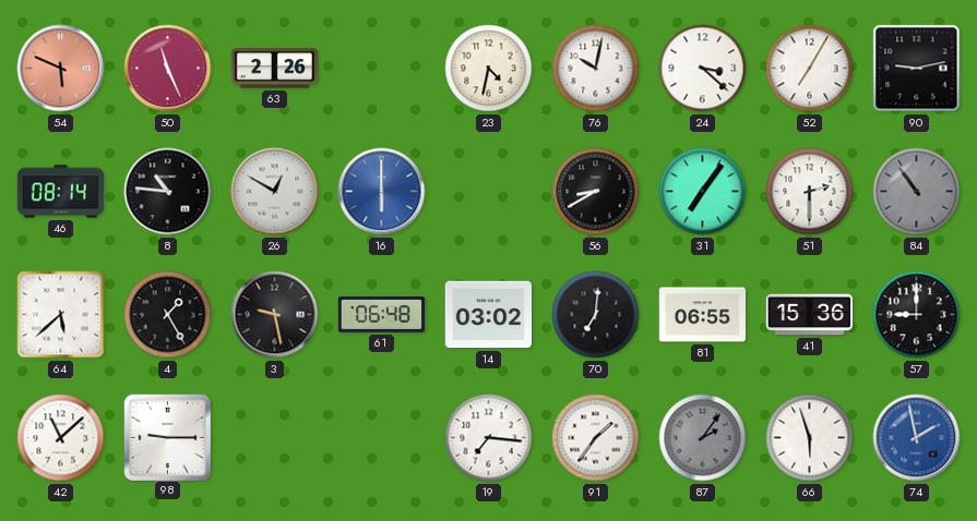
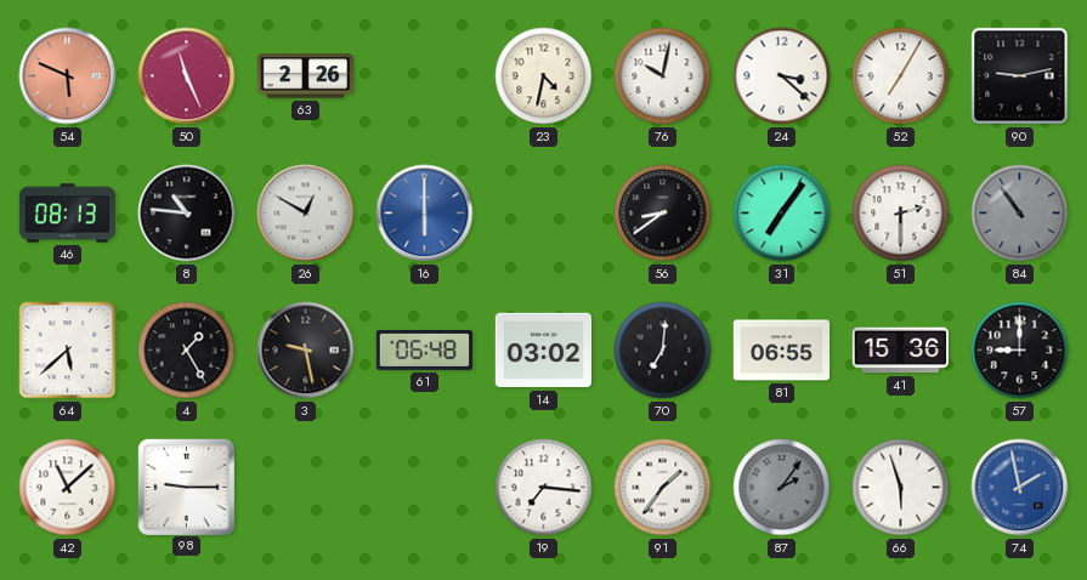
46: 08:14 -> 08:13 (68, 214)
56: 8:40 -> 8:39 (663, 214)
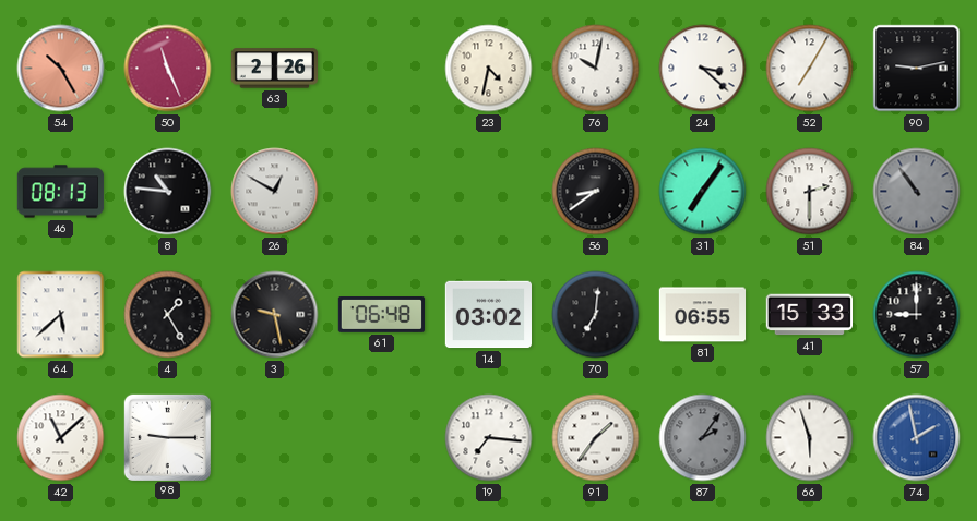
54: 5:49 -> 10:25 (61, 69)
16: 6:00 -> none (425, 214)
41: 15:36 -> 15:33 (809, 315)
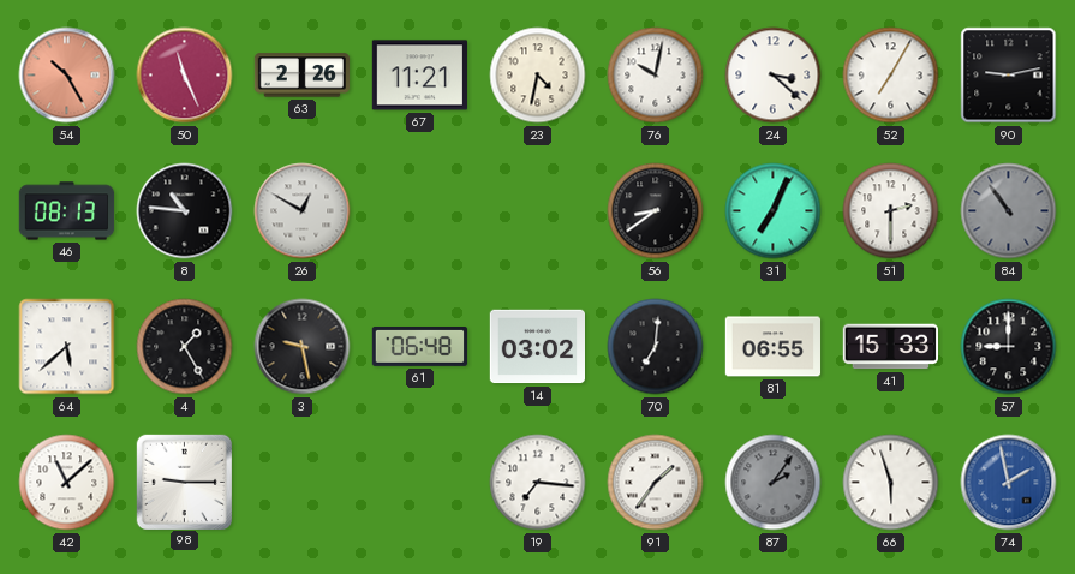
67: none -> 11:21 (419, 76)
31: 7:06 -> 7:04 (774, 211)
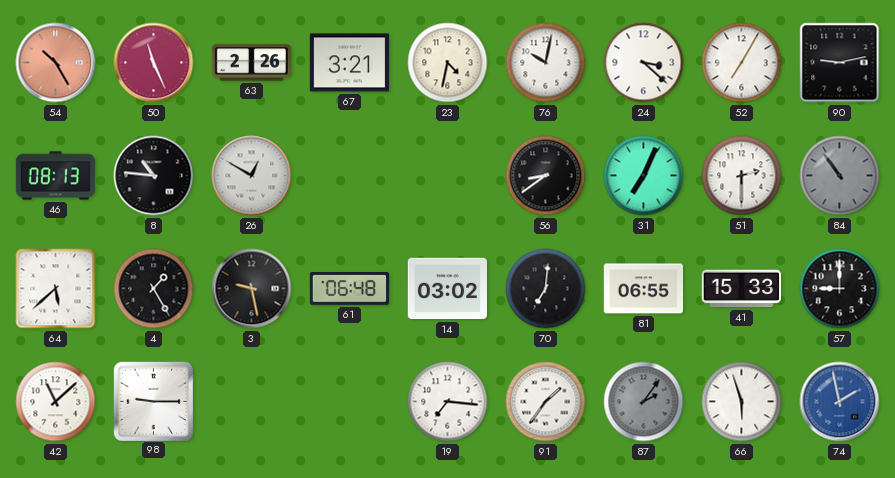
67: 11:21 -> 3:21 (349, 63)
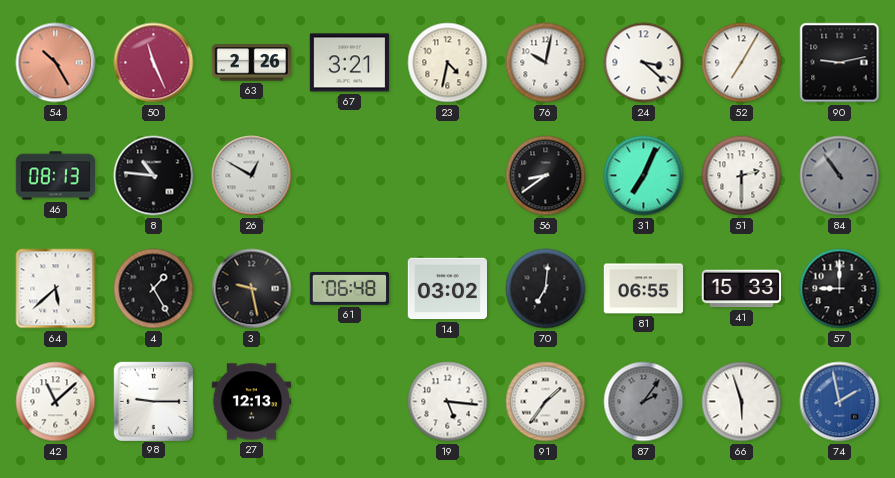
27: none -> 12:13 (252, 402)
19: 7:16 -> 5:16 (448, 402)
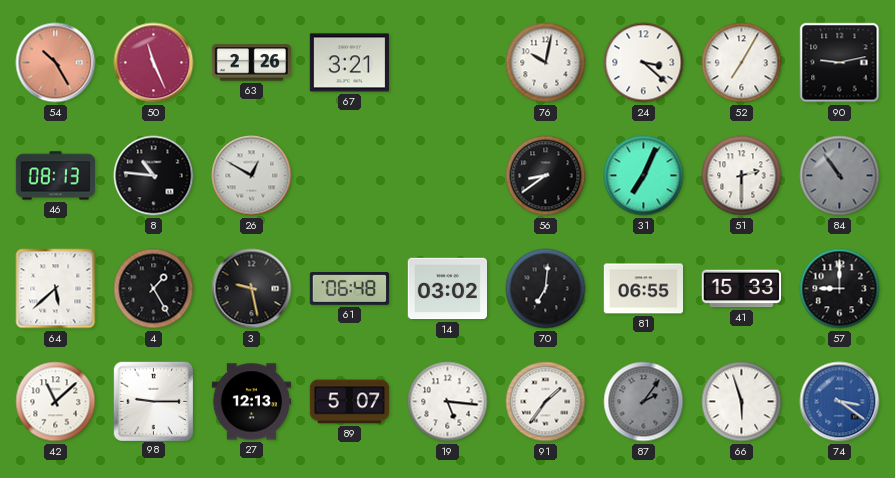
23: 4:32 -> none (448, 63)
89: none -> 5:07 (350, 402)
74: 1:58 -> 3:21 (840, 402)
